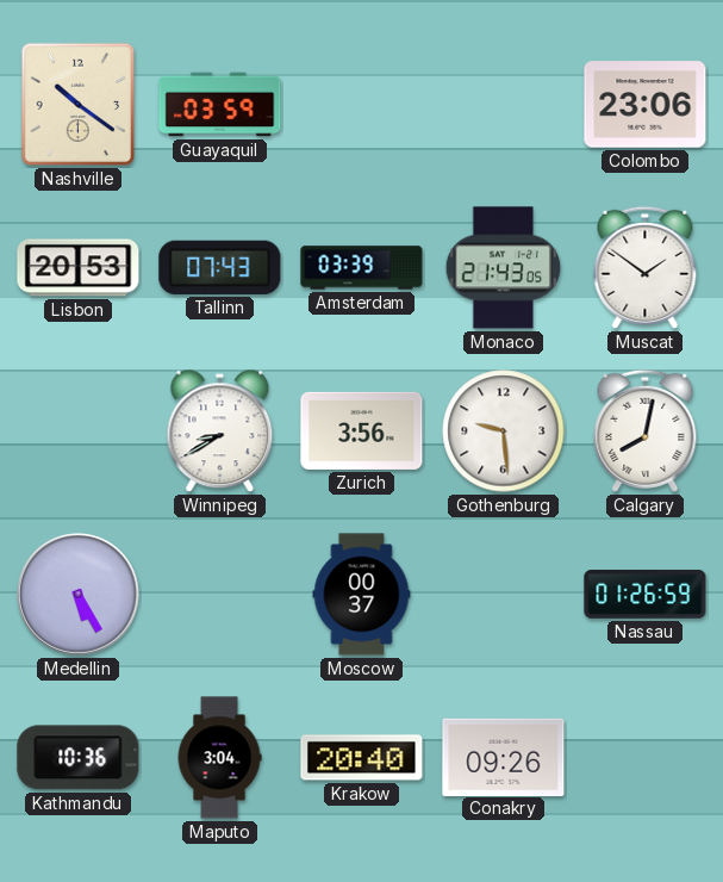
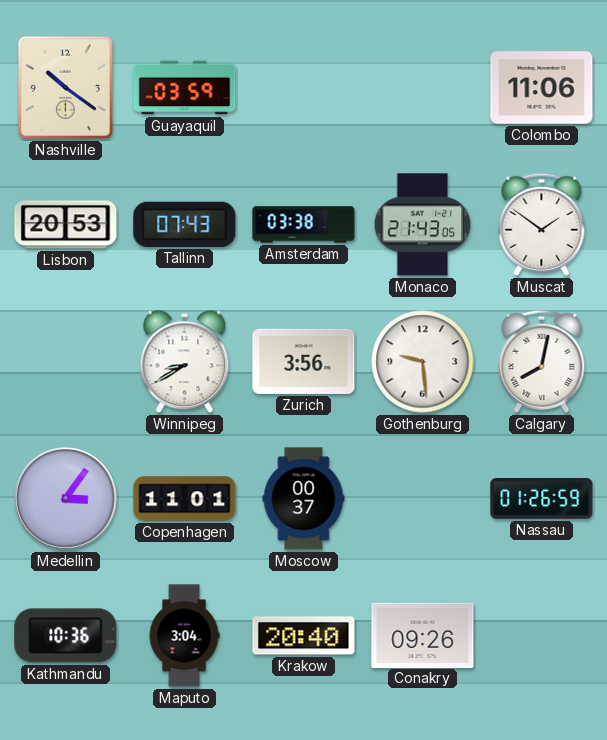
Colombo: 23:06 -> 11:06 (542, 88)
Amsterdam: 03:39 -> 03:38 (304, 225)
Medellin: 5:25 -> 3:06 (66, 499)
Copenhagen: none -> 11:01 (185, 499)
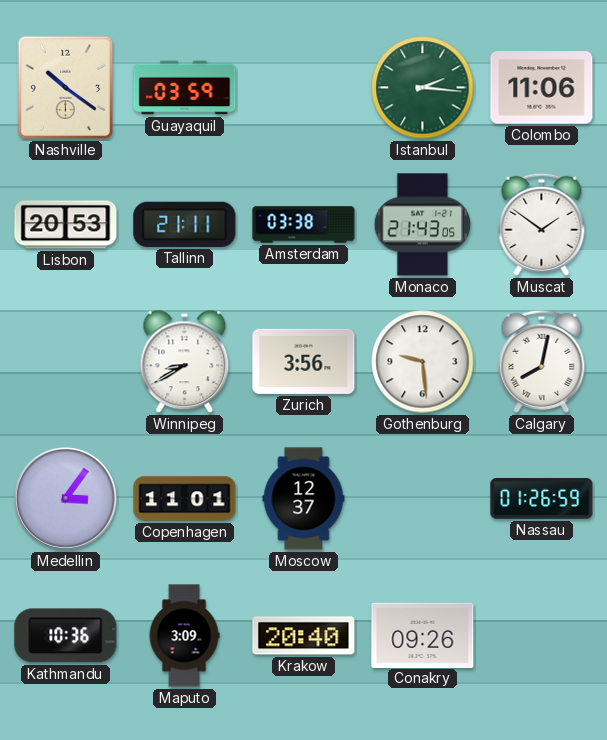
Istanbul: none -> 2:16 (423, 88)
Tallinn: 07:43 -> 21:11 (185, 224)
Moscow: 00:37 -> 12:37 (304, 499)
Maputo: 3:04 -> 3:09 (184, 636)
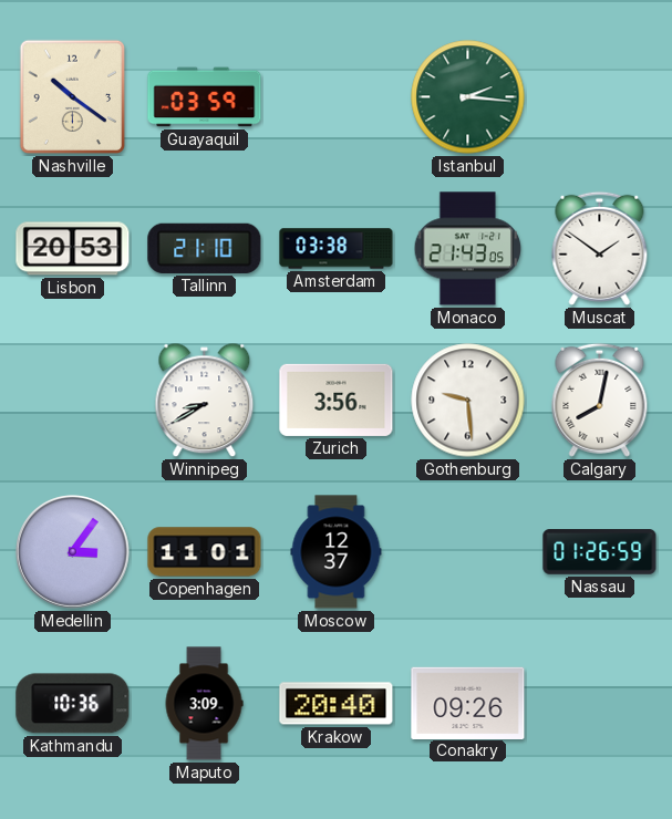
Colombo: 11:06 -> none (542, 88)
Tallinn: 21:11 -> 21:10 (205, 248)
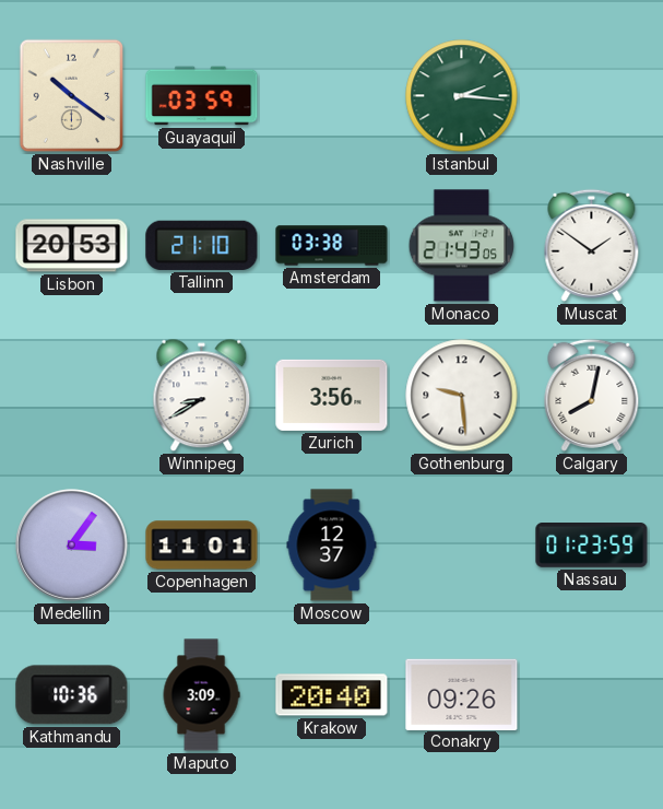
Nassau: 01:26 -> 01:23 (592, 546)
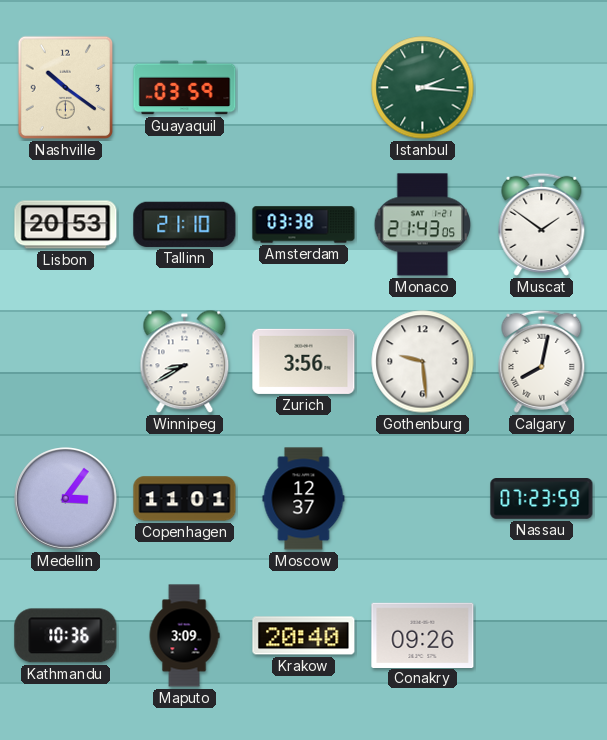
Nassau: 01:23 -> 07:23 (542, 499)
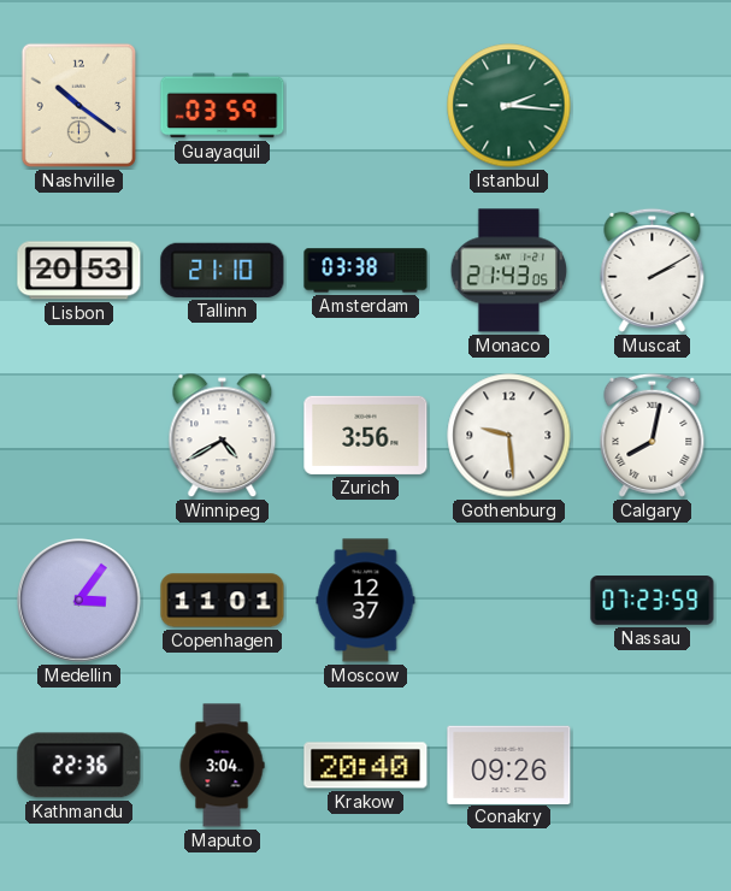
Muscat: 1:51 -> 2:10 (653, 270)
Winnipeg: 8:40 -> 4:40 (223, 436)
Kathmandu: 10:36 -> 22:36 (79, 766)
Maputo: 3:09 -> 3:04 (222, 766)
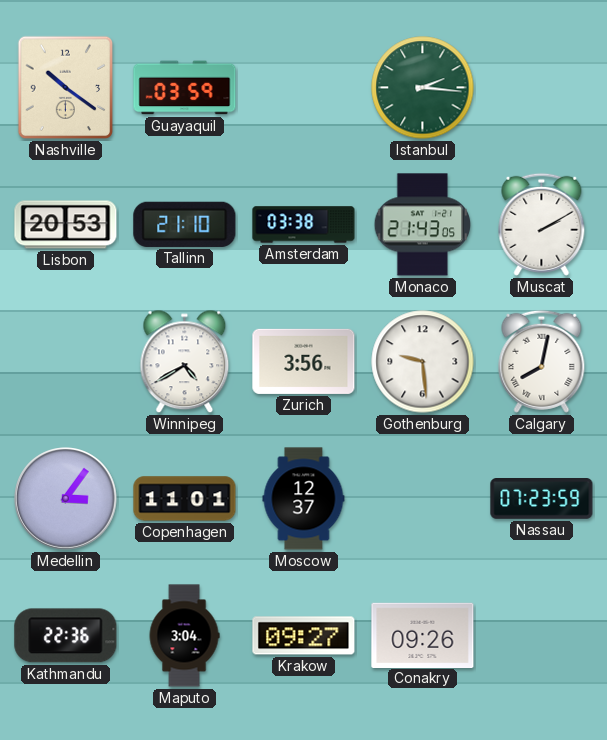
Krakow: 20:40 -> 09:27 (304, 636)
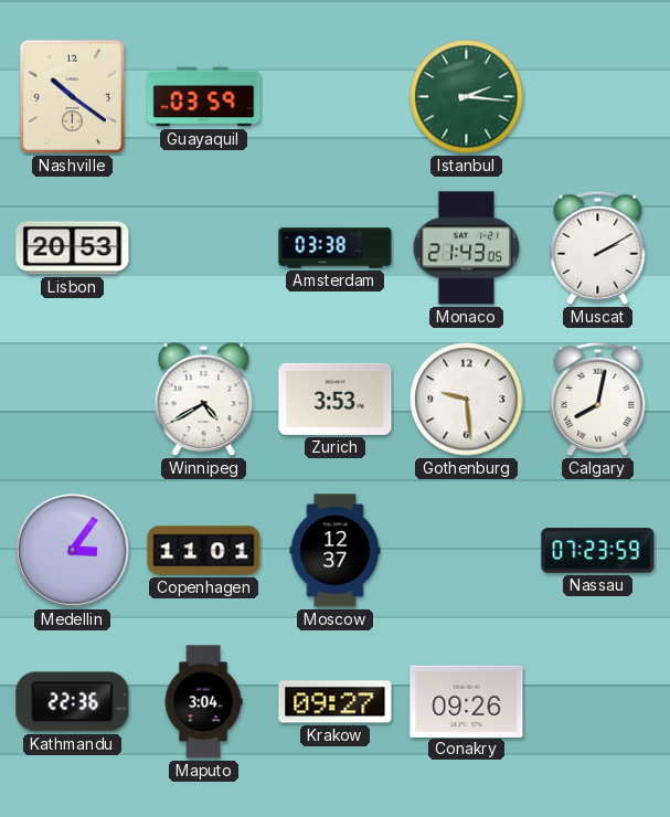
Tallinn: 21:10 -> none (185, 224)
Zurich: 3:56 -> 3:53 (336, 399)
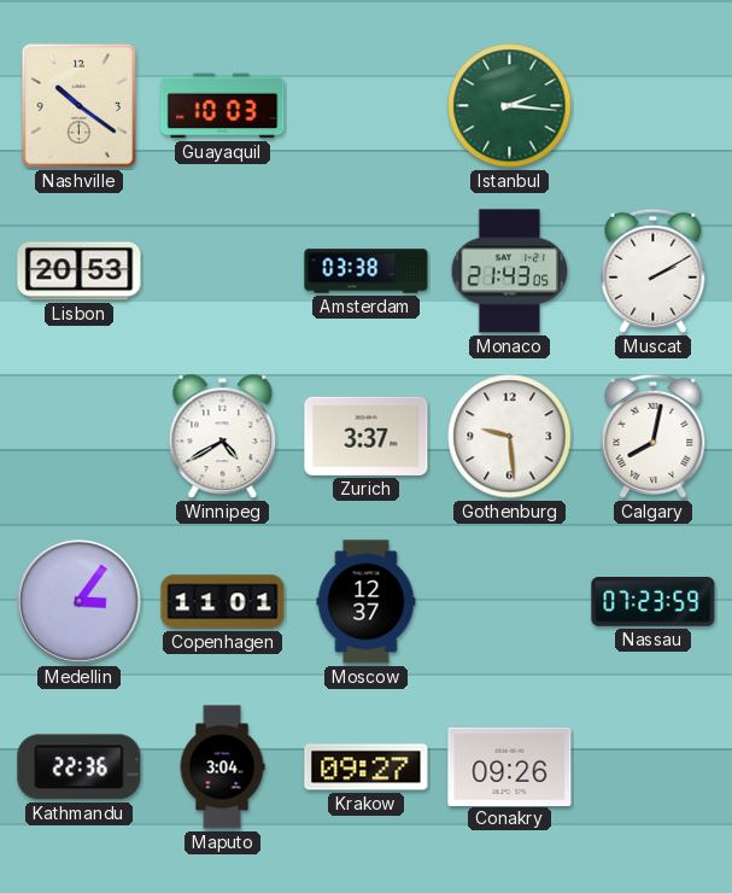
Guayaquil: 03:59 -> 10:03 (223, 106)
Zurich: 3:53 -> 3:37 (367, 436)
